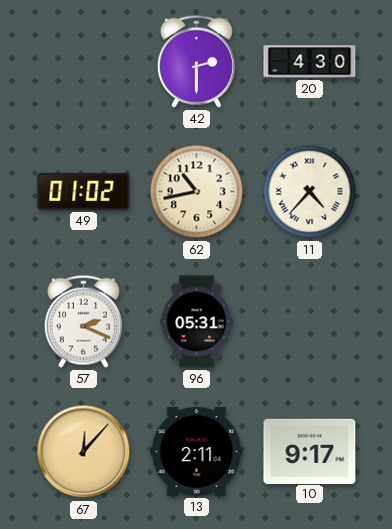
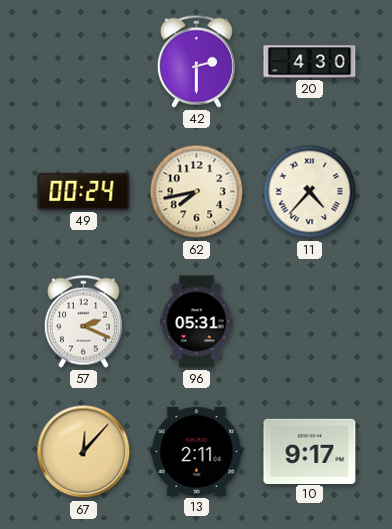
49: 01:02 -> 00:24 (84, 191)
62: 10:43 -> 7:43 (197, 192)
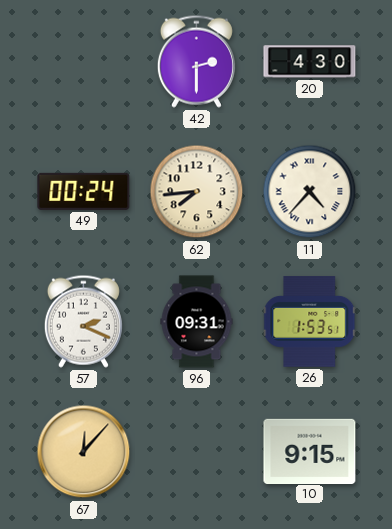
62: 7:43 -> 7:44 (197, 192)
96: 05:31 -> 09:31 (197, 322)
26: none -> 1:53 (310, 322)
13: 2:11 -> none (197, 451)
10: 9:17 -> 9:15 (310, 451)
